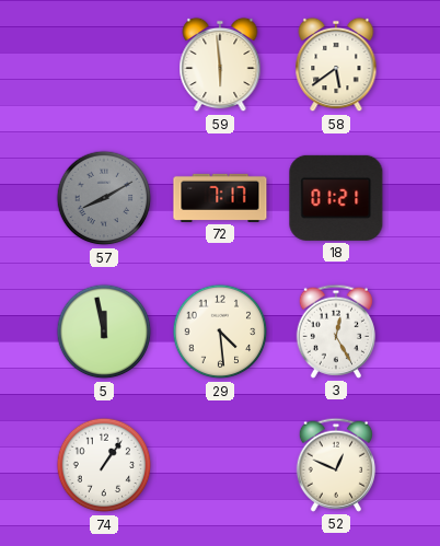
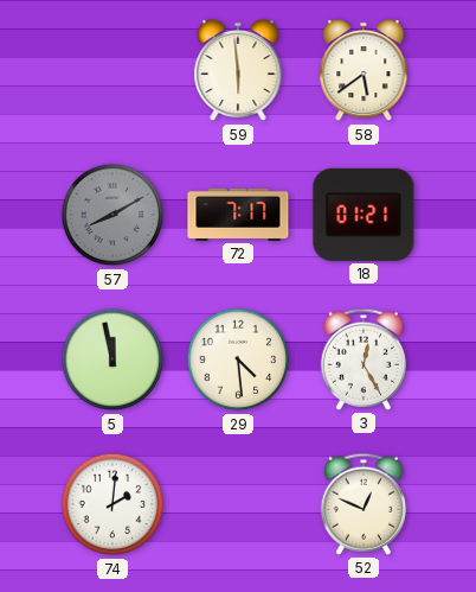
74: 1:06 -> 2:01 (112, 504)
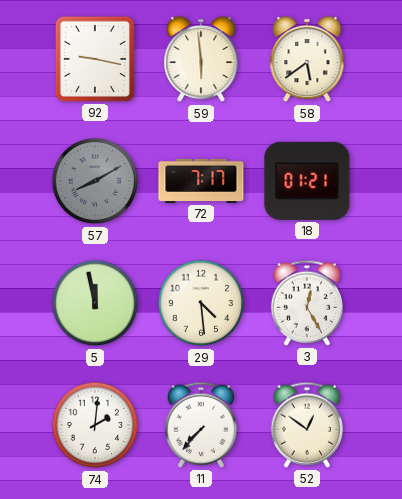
92: none -> 9:17 (95, 59)
11: none -> 7:37 (200, 425)
52: 12:49 -> 12:51 (306, 425)
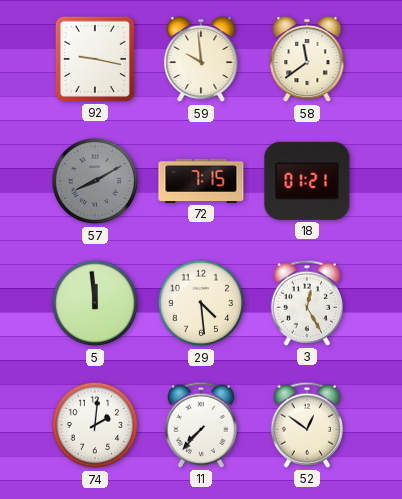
59: 5:59 -> 9:59 (201, 59)
58: 5:39 -> 11:39 (307, 59)
72: 7:17 -> 7:15 (201, 181)
5: 11:58 -> 11:59 (95, 303)
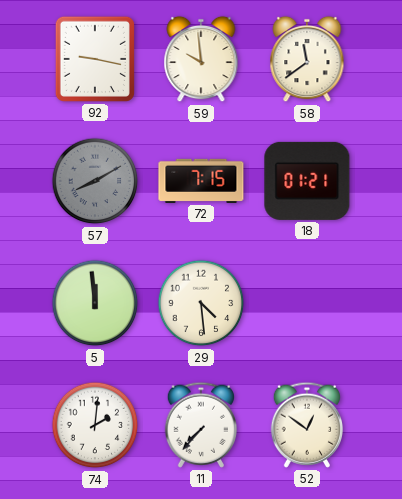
3: 12:25 -> none (306, 303)
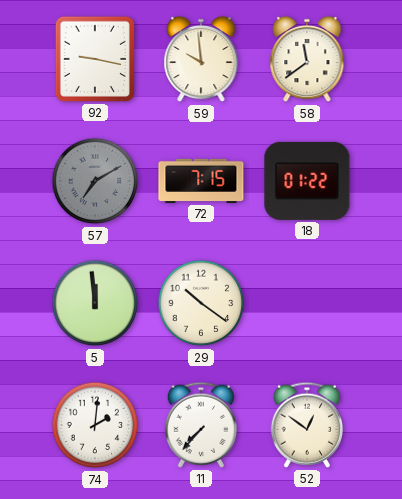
57: 8:10 -> 7:10 (95, 181)
18: 01:21 -> 01:22 (307, 181)
29: 4:29 -> 10:21 (201, 303)
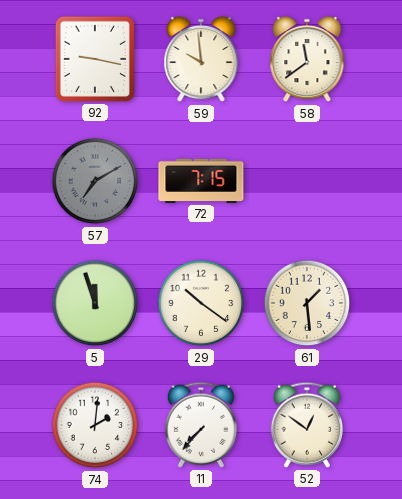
18: 01:22 -> none (307, 181)
5: 11:59 -> 11:57 (95, 303)
61: none -> 1:29 (307, 303)
